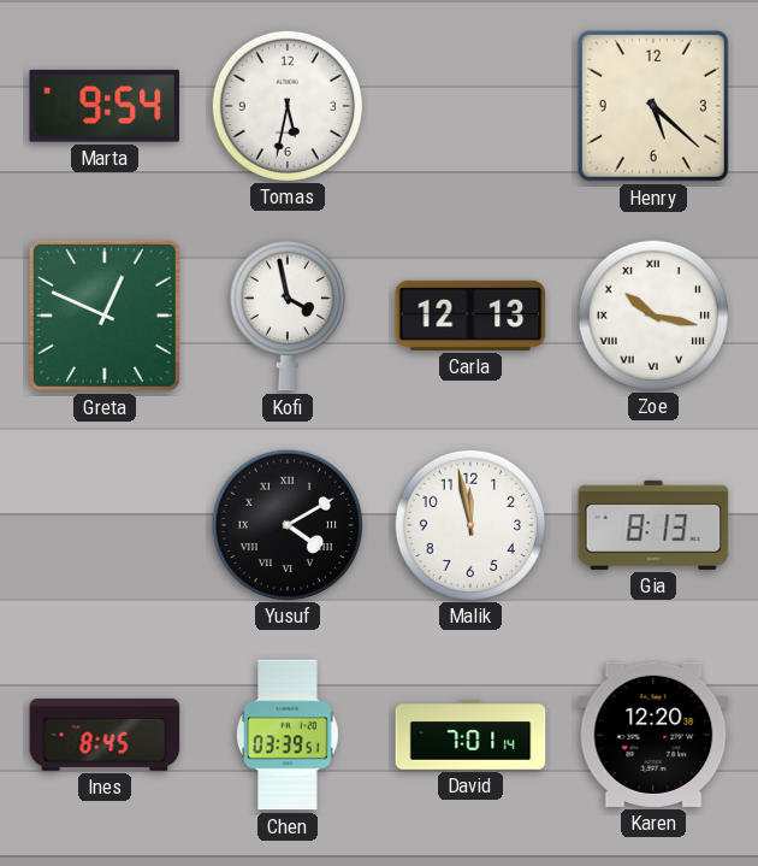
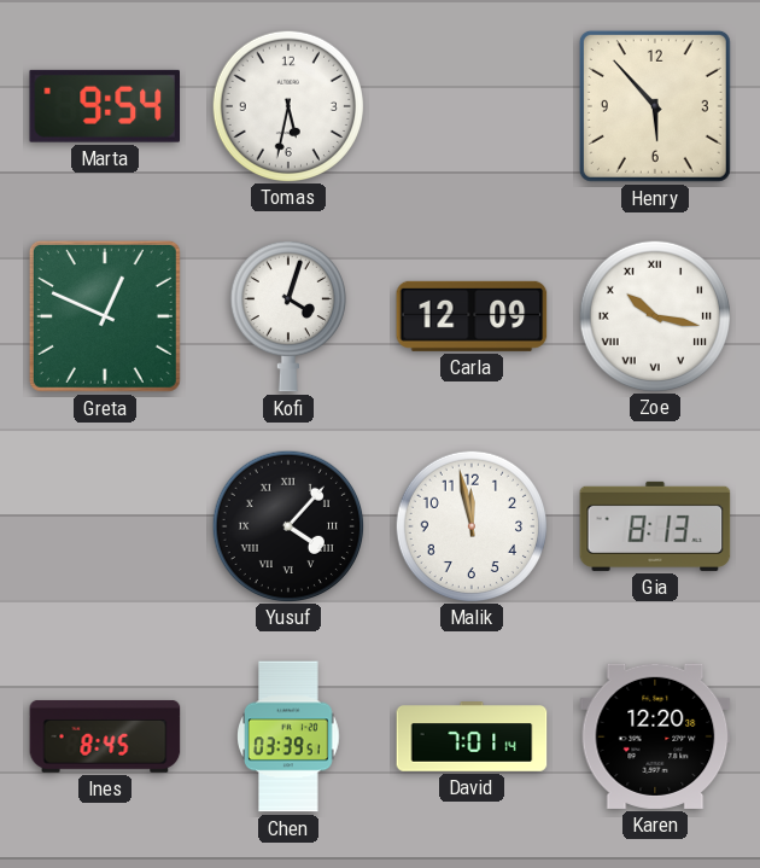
Henry: 5:22 -> 5:53 (655, 106)
Kofi: 3:58 -> 4:03 (288, 316)
Carla: 12:13 -> 12:09 (472, 316)
Yusuf: 4:10 -> 4:07 (287, 525)
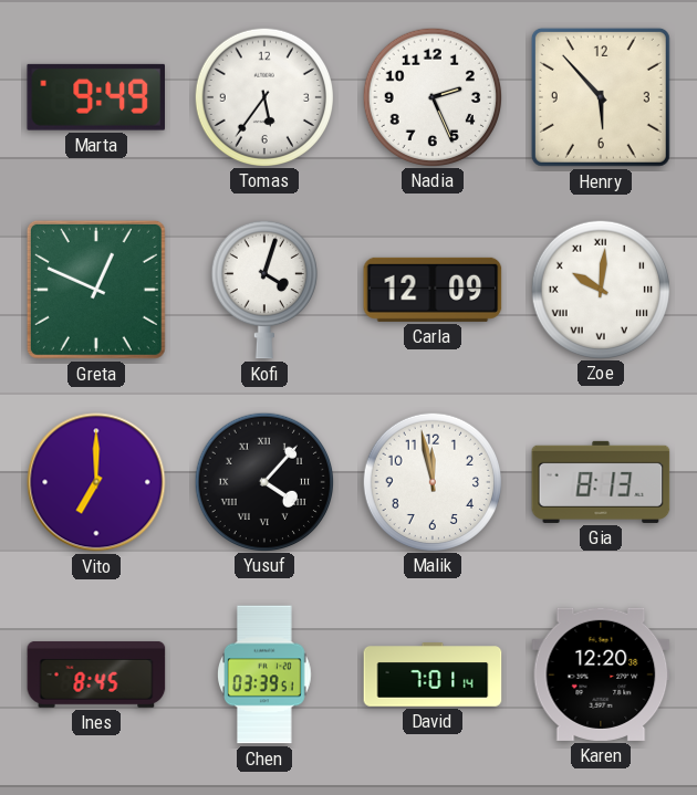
Marta: 9:54 -> 9:49 (95, 97)
Tomas: 5:32 -> 5:36 (263, 96)
Nadia: none -> 2:26 (431, 96)
Zoe: 10:17 -> 10:01 (600, 289)
Vito: none -> 7:00 (96, 482)
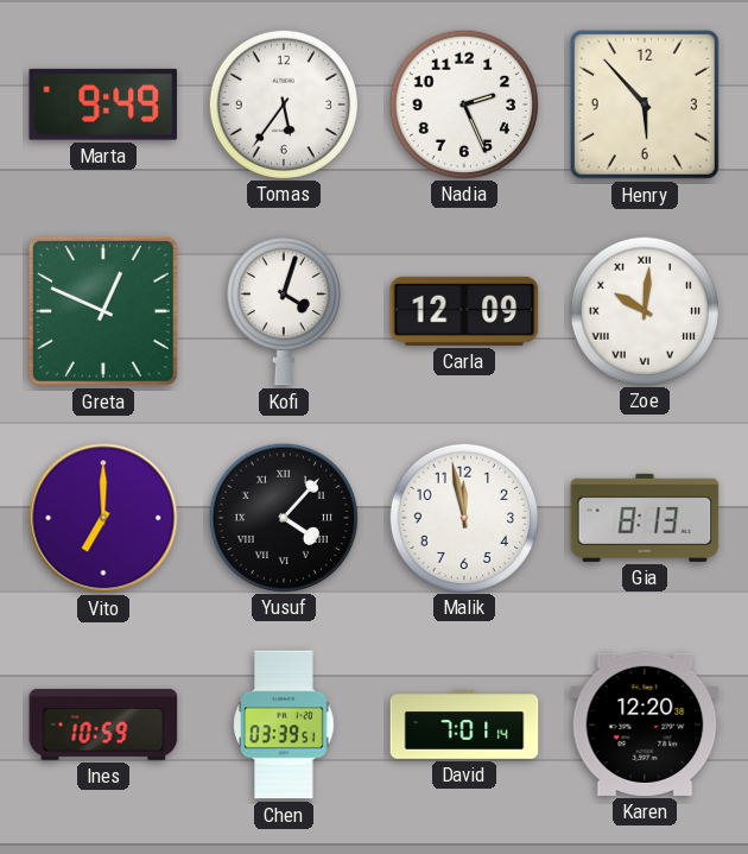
Ines: 8:45 -> 10:59 (103, 725)
